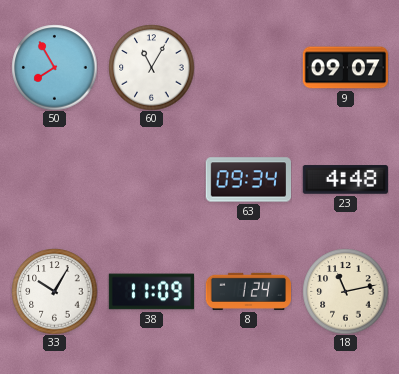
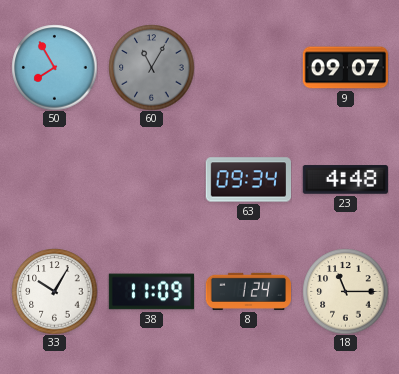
60 dial: white -> grey (151, 67)
18: 11:13 -> 11:15 (345, 291)
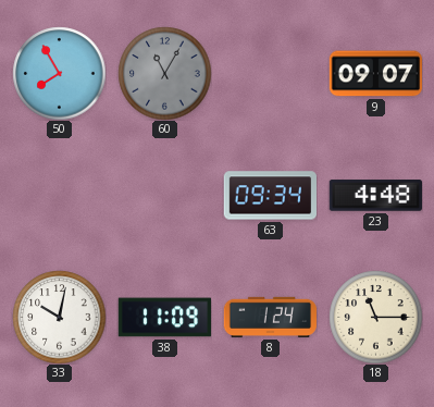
33: 10:05 -> 10:02 (59, 317)
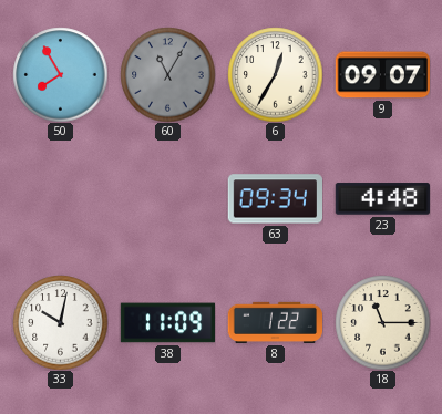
6: none -> 12:35 (275, 74)
8: 1:24 -> 1:22 (275, 322)
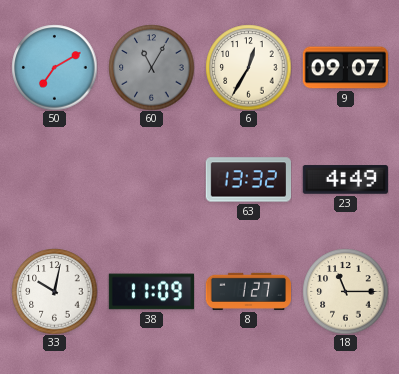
50: 7:55 -> 7:10 (54, 67)
63: 09:34 -> 13:32 (248, 180)
23: 4:48 -> 4:49 (345, 180)
8: 1:22 -> 1:27 (248, 291)
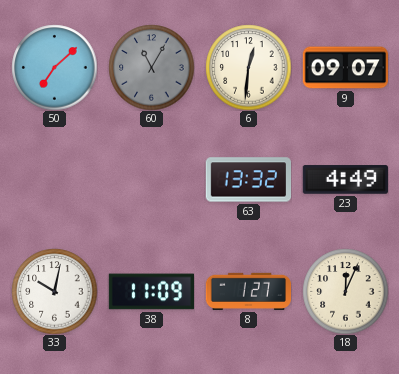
50: 7:10 -> 7:08 (54, 67)
6: 12:35 -> 12:31 (248, 67)
18: 11:15 -> 12:04 (345, 291)
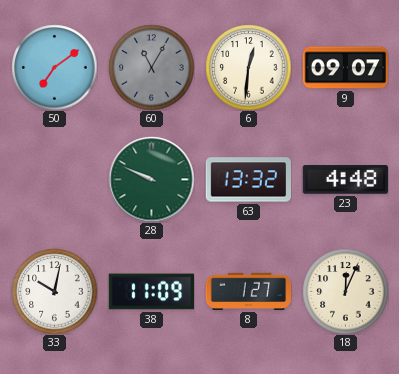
50: 7:08 -> 7:09 (54, 67)
28: none -> 9:49 (151, 179)
23: 4:49 -> 4:48 (345, 180)
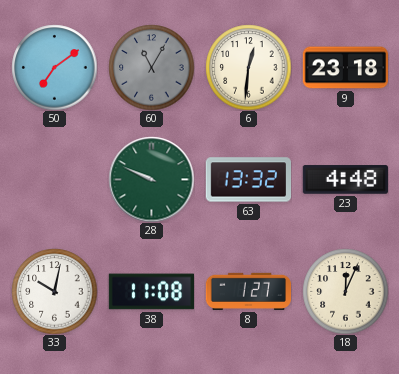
9: 09:07 -> 23:18 (345, 68)
38: 11:09 -> 11:08 (151, 292)
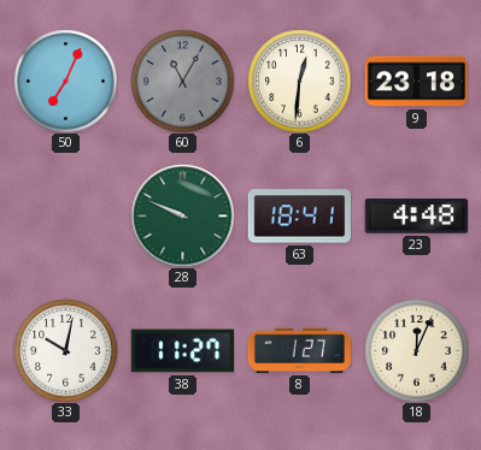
50: 7:09 -> 7:04 (65, 81)
63: 13:32 -> 18:41 (299, 217)
38: 11:08 -> 11:27 (182, 351)
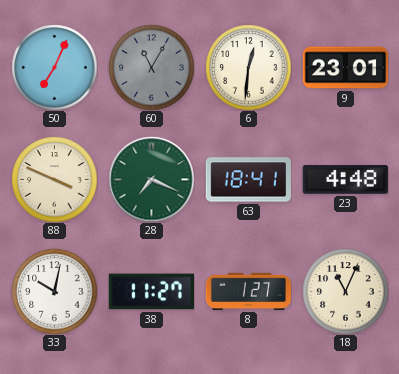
9: 23:18 -> 23:01 (345, 68)
88: none -> 3:49 (54, 179)
28: 9:49 -> 7:19 (151, 179)
18: 12:04 -> 11:04 (345, 291)
